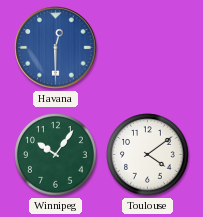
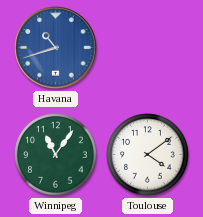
Havana: 12:30 -> 10:42 (56, 48)
Winnipeg: 10:06 -> 11:06 (56, 155)
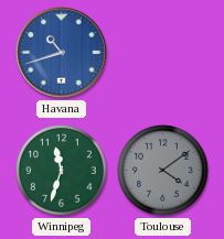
Winnipeg: 11:06 -> 11:33 (62, 171)
Toulouse dial: white -> grey (163, 171)
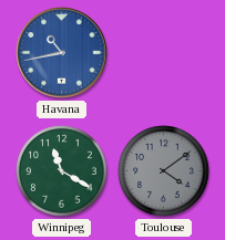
Havana: 10:42 -> 10:43 (62, 53)
Winnipeg: 11:33 -> 11:20 (62, 171)
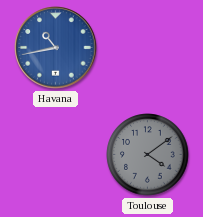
Winnipeg: 11:20 -> none (62, 171)
